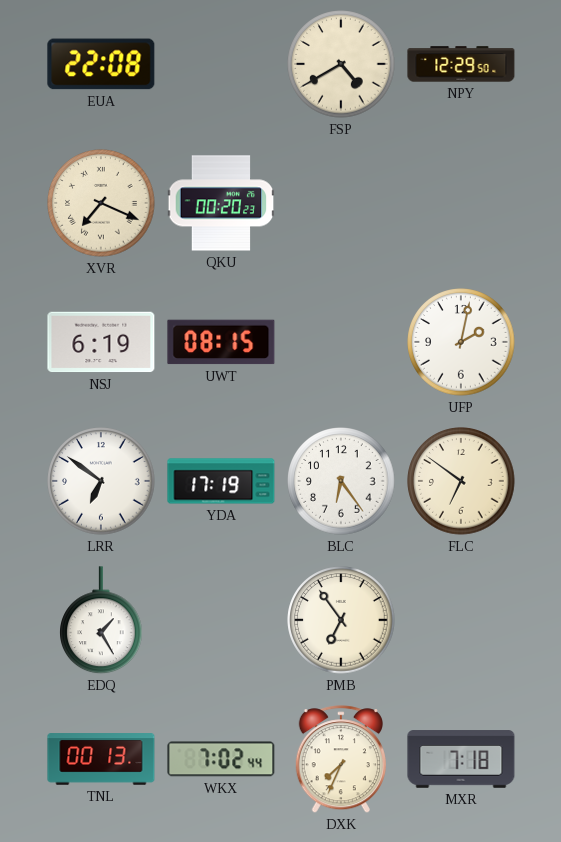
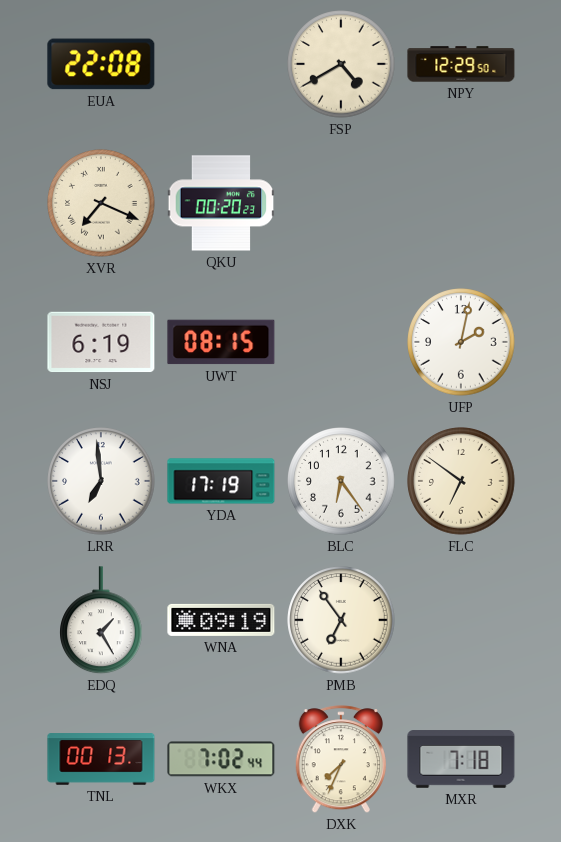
LRR: 6:51 -> 6:59 (101, 481)
WNA: none -> 09:19 (221, 620)
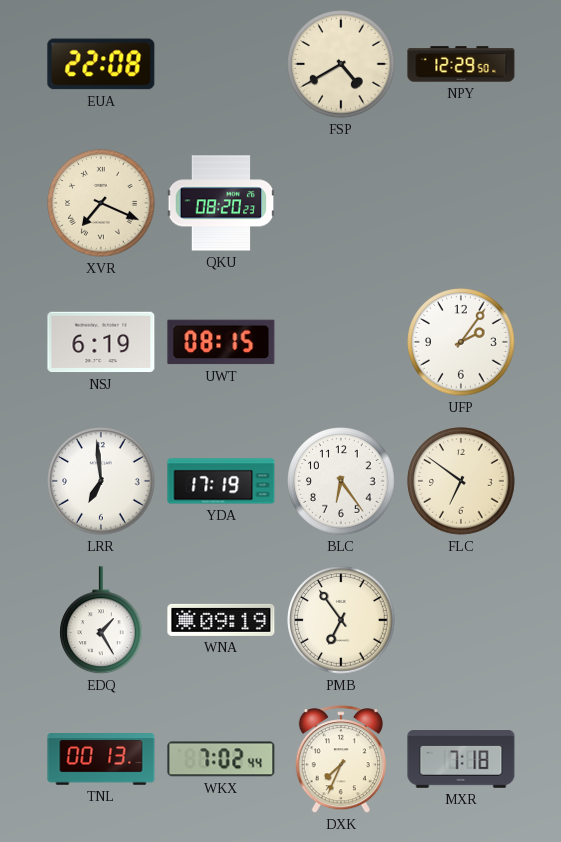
QKU: 00:20 -> 08:20 (221, 203)
UFP: 2:02 -> 2:06 (461, 342)
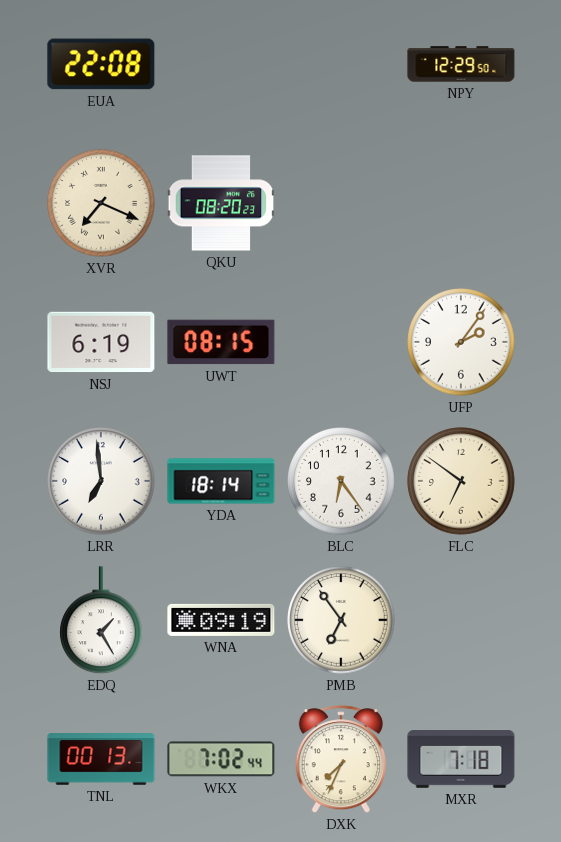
FSP: 4:40 -> none (341, 64)
YDA: 17:19 -> 18:14 (221, 481)
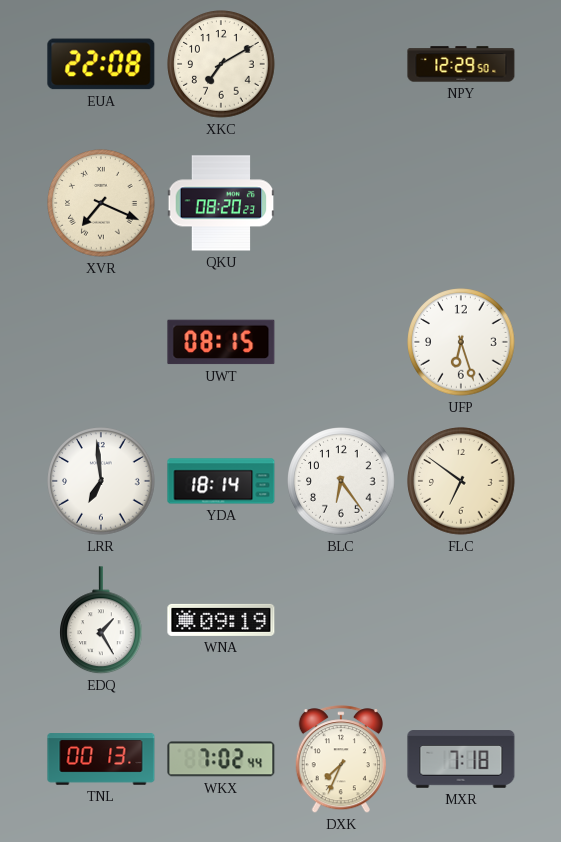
XKC: none -> 7:10 (221, 64)
NSJ: 6:19 -> none (101, 342)
UFP: 2:06 -> 6:27 (461, 342)
PMB: 6:54 -> none (341, 620)
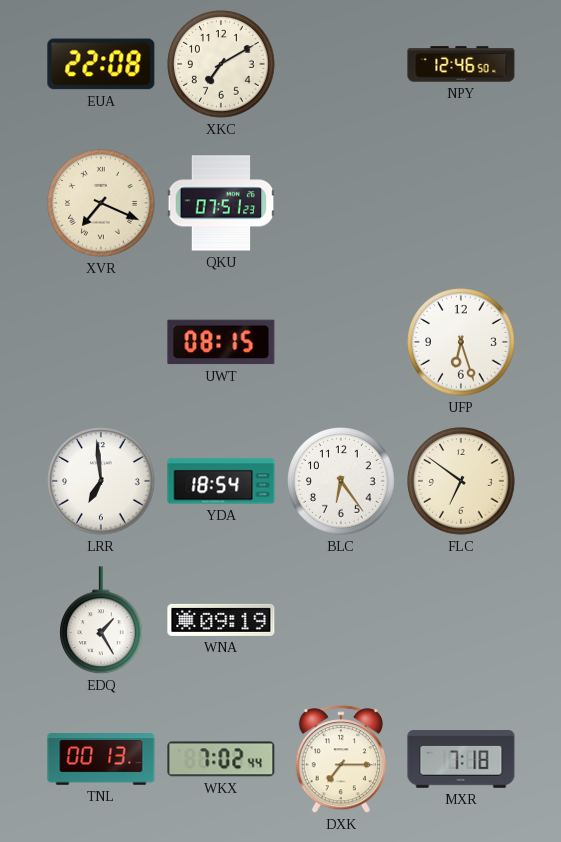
NPY: 12:29 -> 12:46 (461, 64)
QKU: 08:20 -> 07:51 (221, 203)
YDA: 18:14 -> 18:54 (221, 481)
DXK: 7:34 -> 7:15 (341, 760)
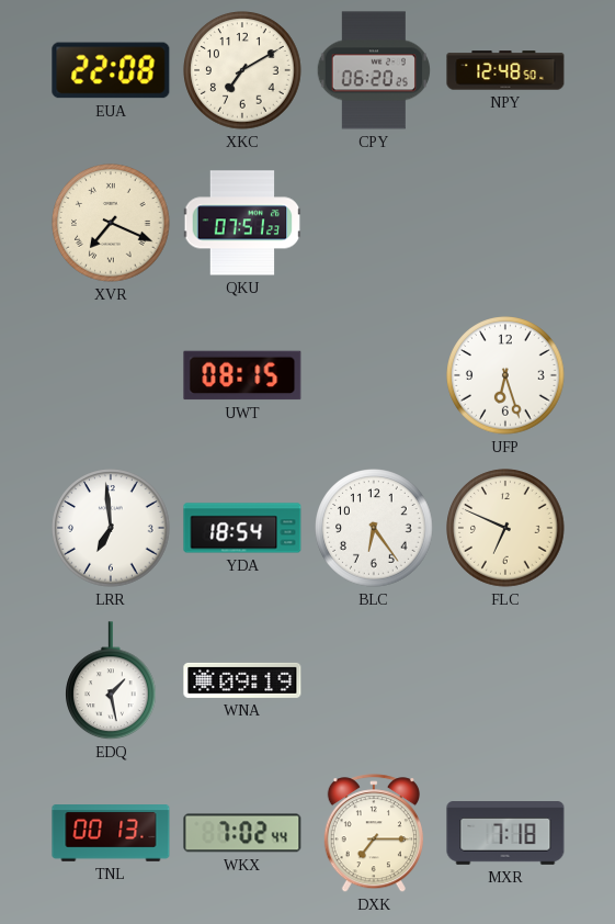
CPY: none -> 06:20 (373, 70)
NPY: 12:46 -> 12:48 (505, 70)
FLC: 6:51 -> 6:49 (505, 528)
EDQ: 1:25 -> 1:28 (112, 681)
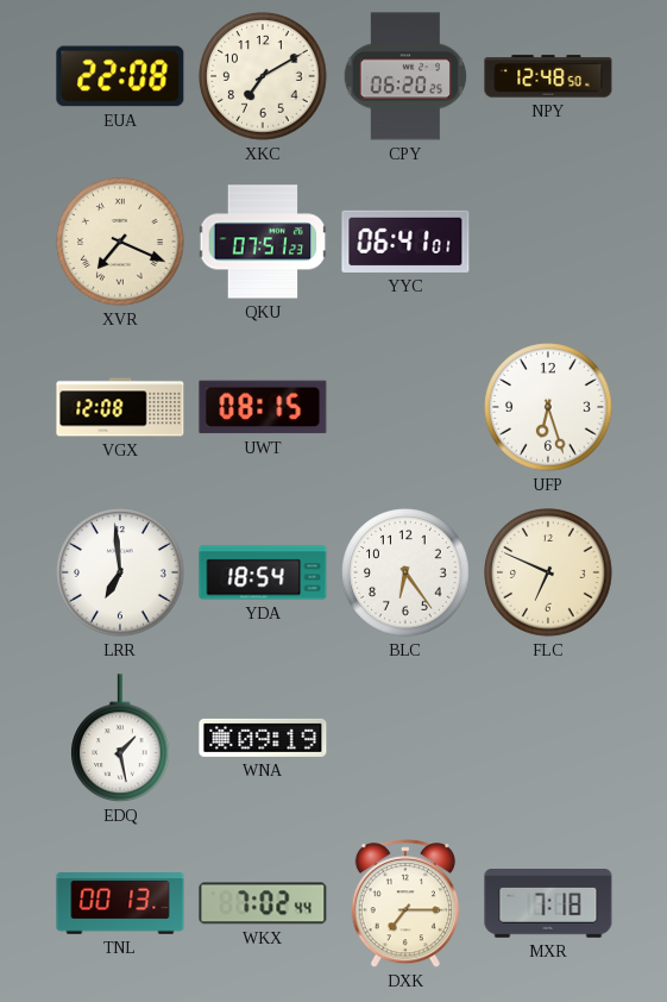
YYC: none -> 06:41 (405, 242)
VGX: none -> 12:08 (120, 407)
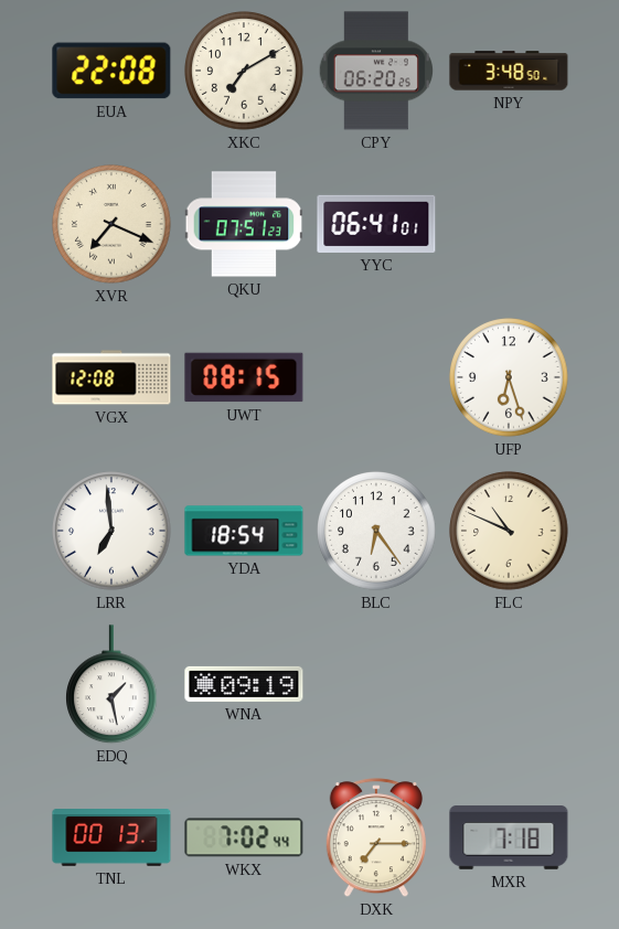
NPY: 12:48 -> 3:48 (509, 71)
FLC: 6:49 -> 10:49 (509, 531)
